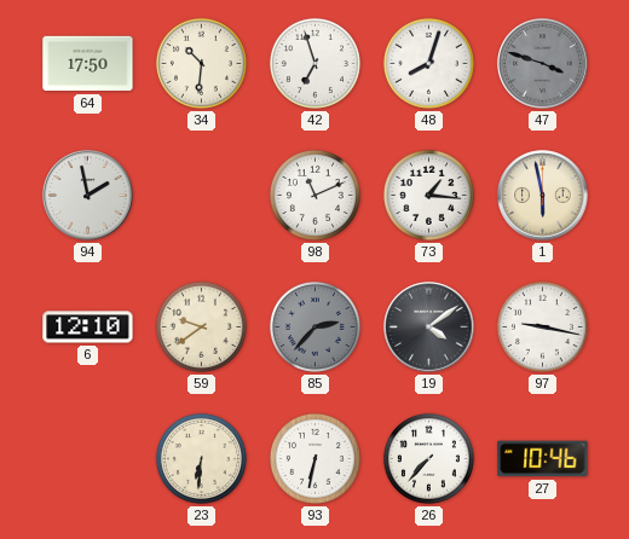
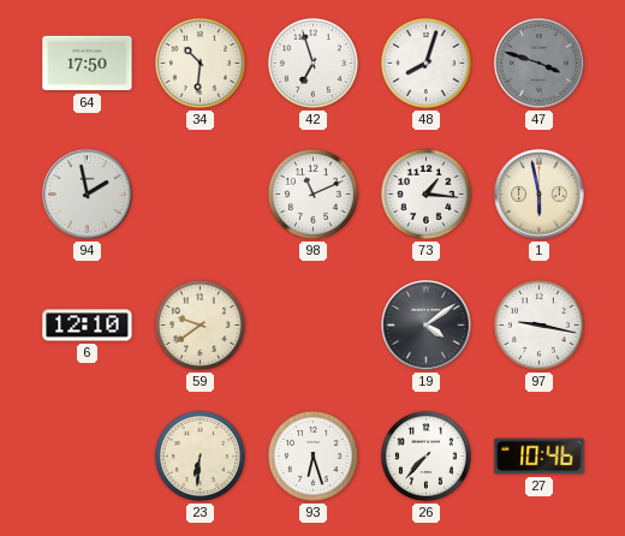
85: 2:37 -> none (314, 326)
93: 6:32 -> 6:27 (312, 455)
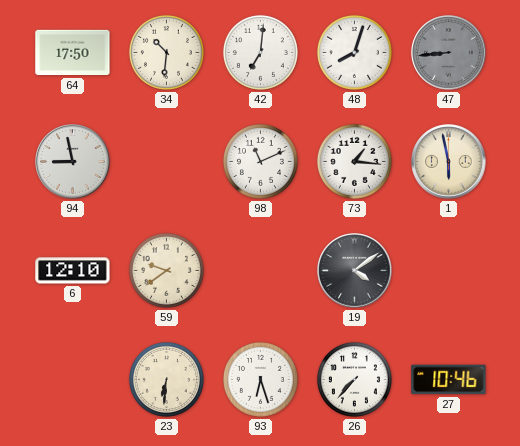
42: 6:57 -> 7:01 (260, 52)
47: 3:48 -> 8:44 (449, 53)
94: 1:58 -> 8:58 (73, 162)
97: 9:17 -> none (538, 324)
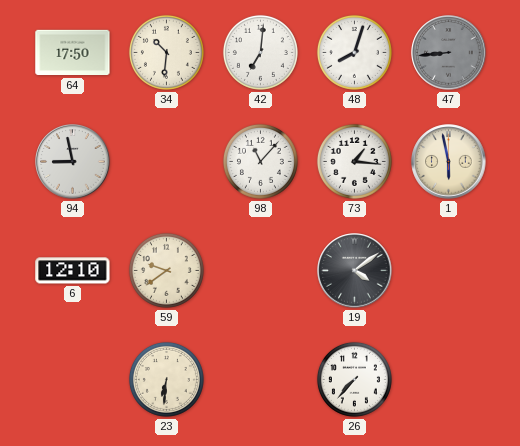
98: 11:11 -> 11:07 (260, 161)
93: 6:27 -> none (260, 379)
27: 10:46 -> none (449, 380)
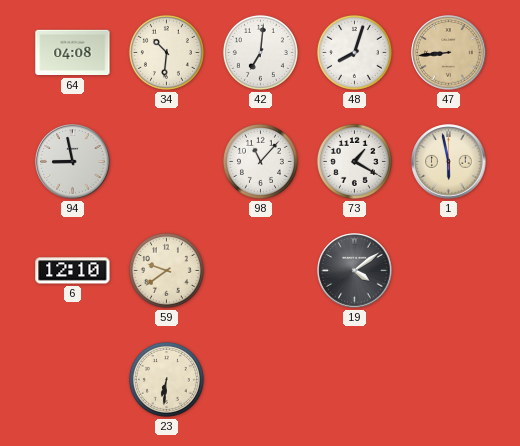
64: 17:50 -> 04:08 (73, 53)
47 dial: grey -> champagne (449, 53)
73: 1:16 -> 1:20 (354, 161)
26: 7:37 -> none (354, 379)
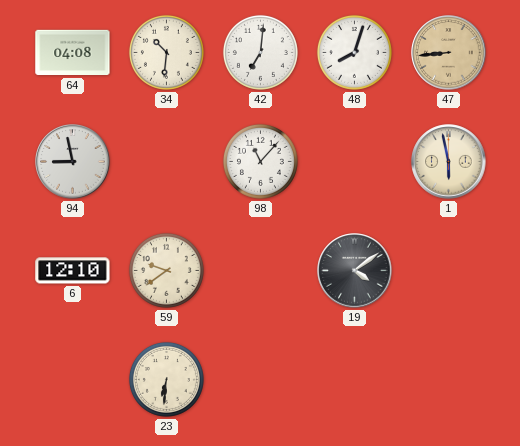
73: 1:20 -> none (354, 161)
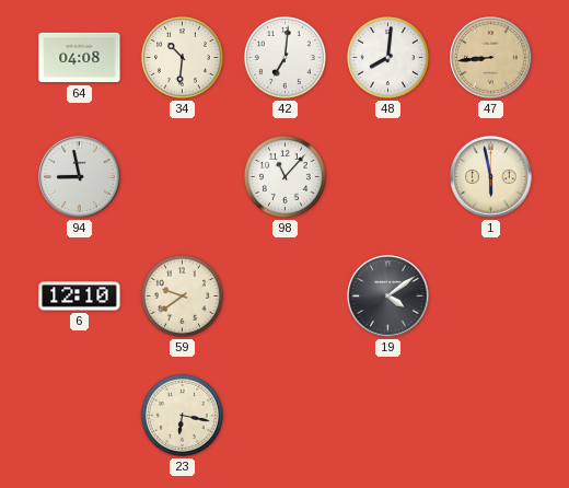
48: 8:03 -> 8:01 (387, 57)
23: 6:31 -> 6:17 (182, 415)
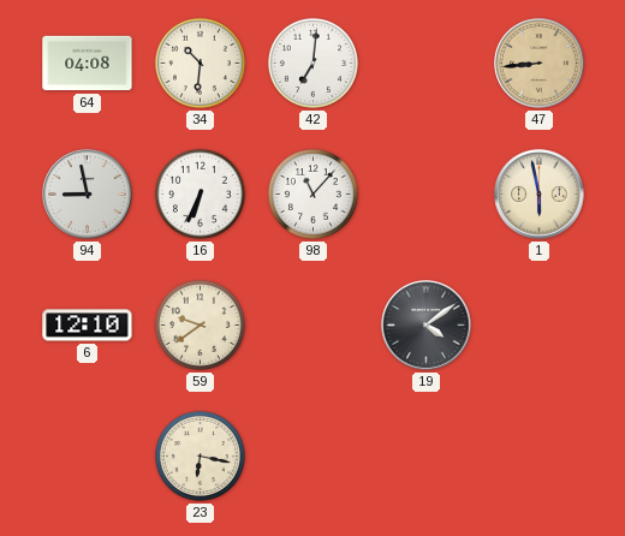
48: 8:01 -> none (387, 57)
16: none -> 6:34 (200, 193)
